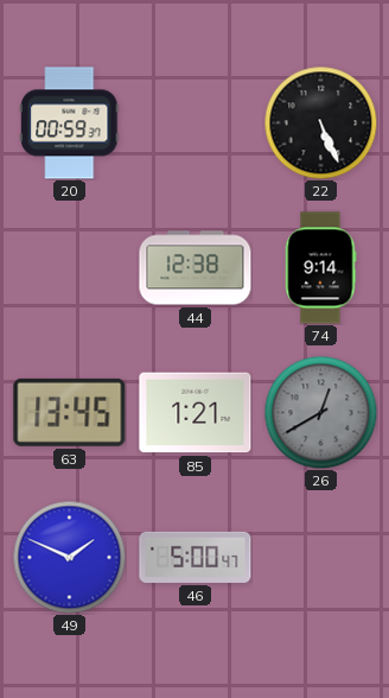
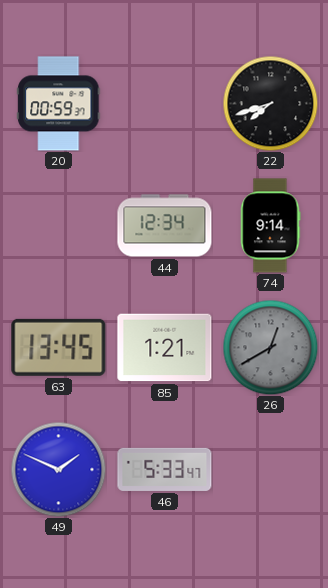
22: 5:26 -> 7:42 (270, 103)
44: 12:38 -> 12:34 (165, 226)
46: 5:00 -> 5:33 (165, 469)
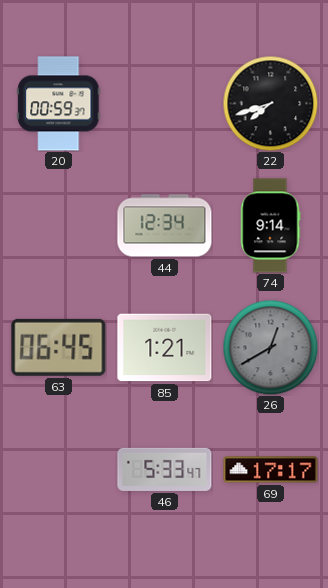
63: 13:45 -> 06:45 (59, 347)
49: 1:49 -> none (58, 469)
69: none -> 17:17 (271, 470)
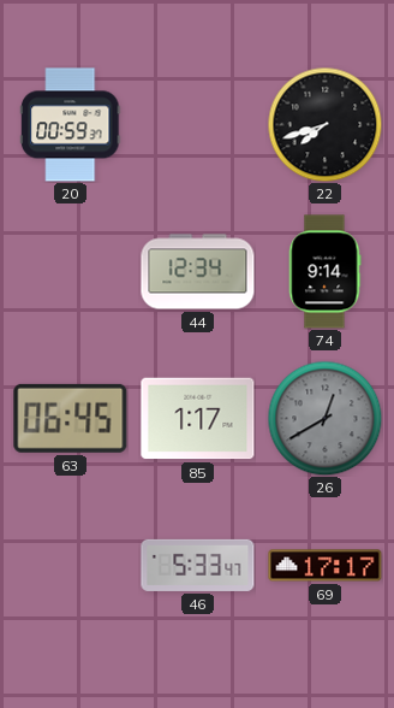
85: 1:21 -> 1:17 (198, 419)
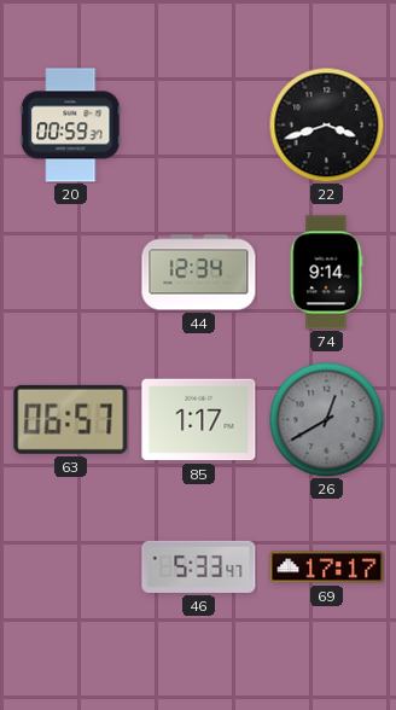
22: 7:42 -> 3:42 (326, 124)
63: 06:45 -> 06:57 (71, 419)
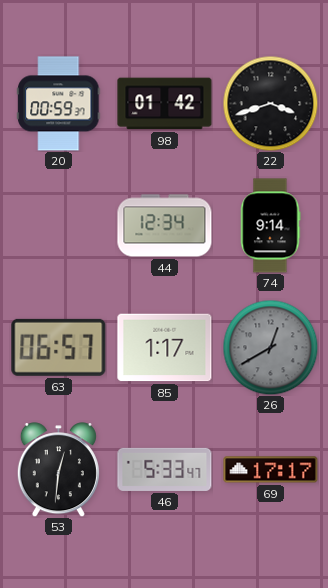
98: none -> 01:42 (165, 104)
53: none -> 12:31 (58, 470)
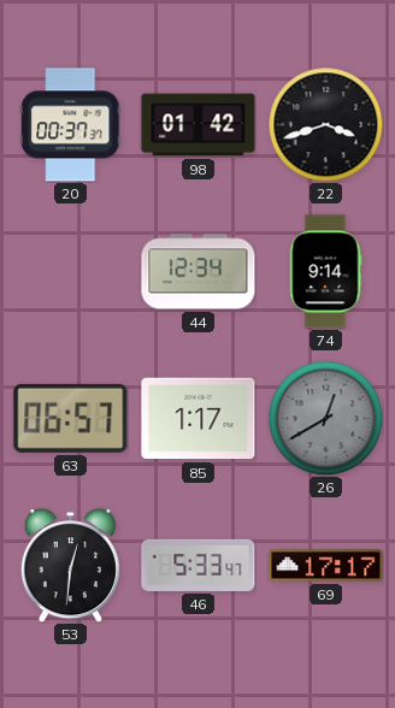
20: 00:59 -> 00:37 (71, 125)
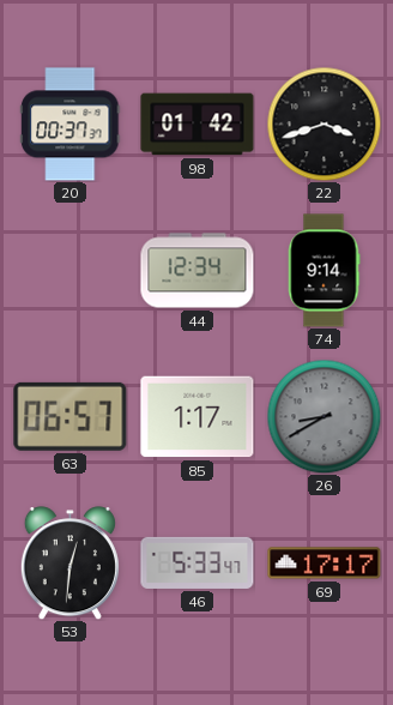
26: 12:40 -> 8:40 (324, 416)
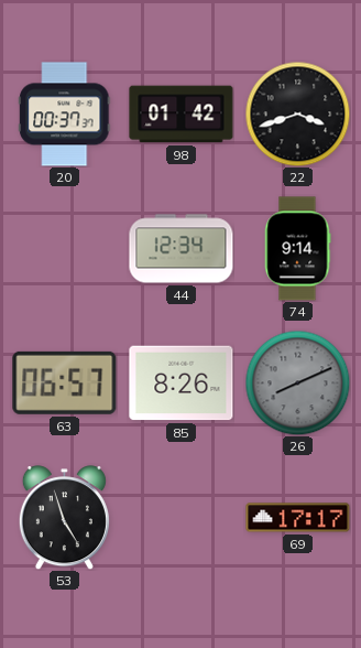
85: 1:17 -> 8:26 (182, 384)
26: 8:40 -> 8:11 (297, 382)
53: 12:31 -> 4:57 (64, 518)
46: 5:33 -> none (198, 562)
